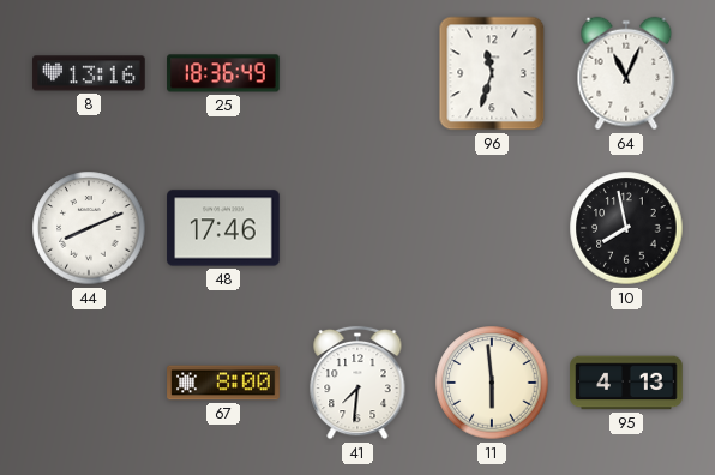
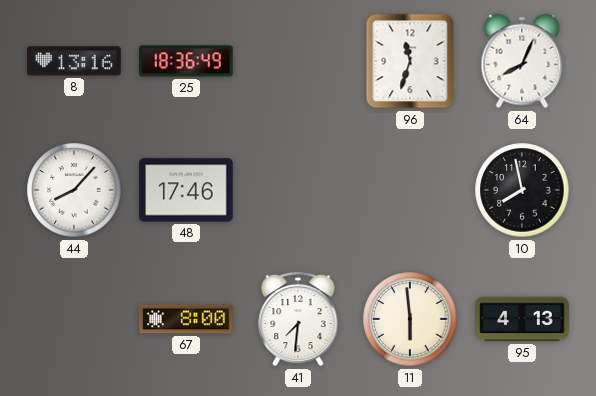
64: 11:04 -> 8:04 (522, 61)
44: 8:11 -> 8:07 (74, 190)
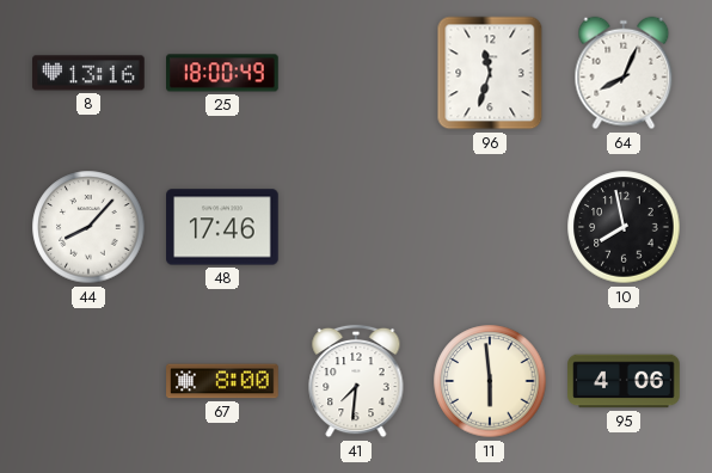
25: 18:36 -> 18:00 (222, 73)
95: 4:13 -> 4:06 (624, 381)
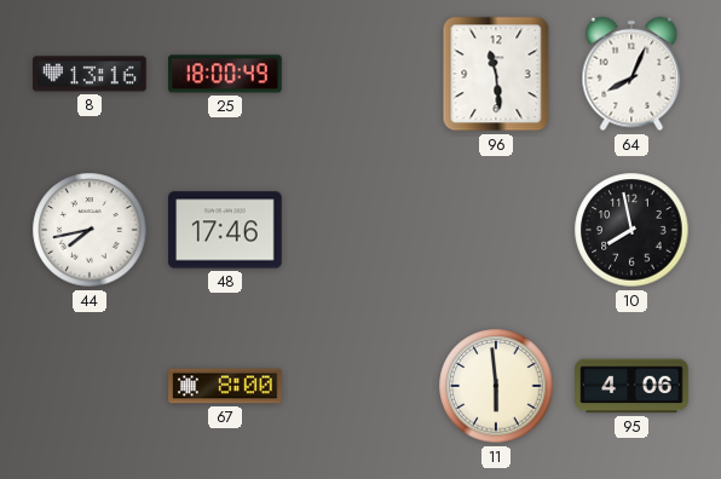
96: 11:33 -> 11:29 (496, 74)
44: 8:07 -> 7:43 (90, 230)
41: 7:31 -> none (356, 381)
